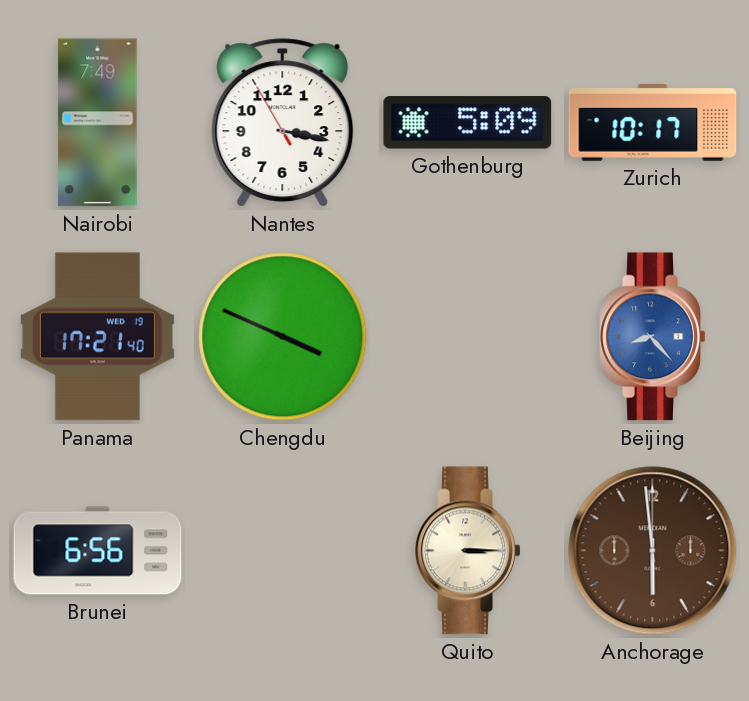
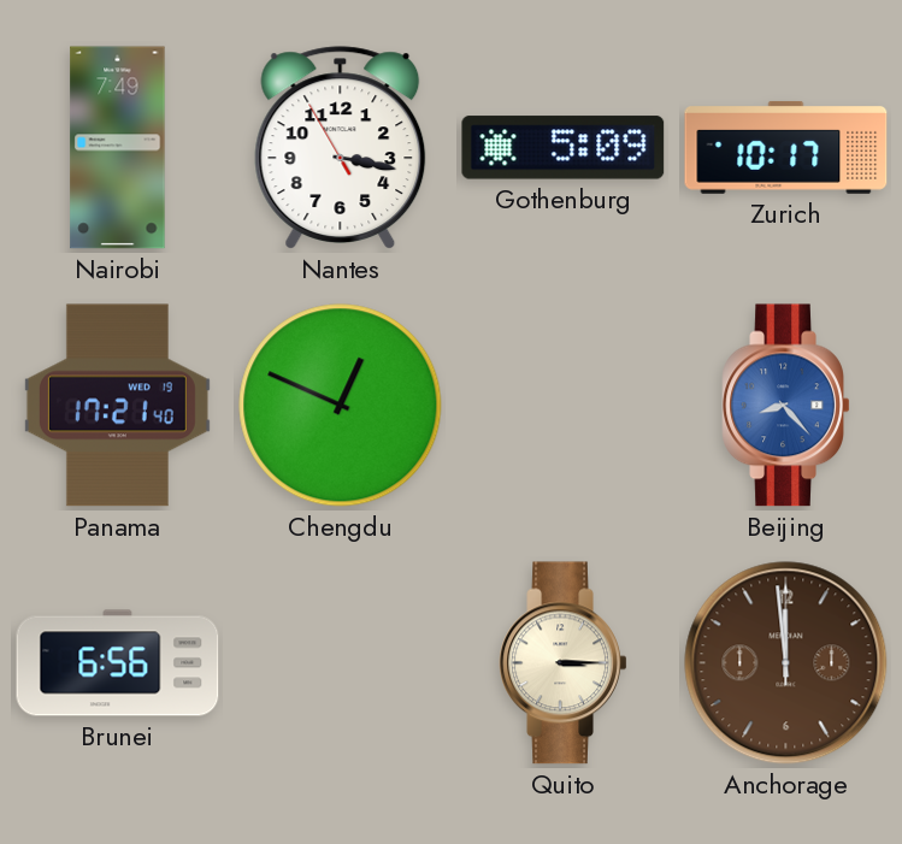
Chengdu: 3:49 -> 12:49 (341, 406)
Anchorage: 5:59 -> 11:59 (786, 663)
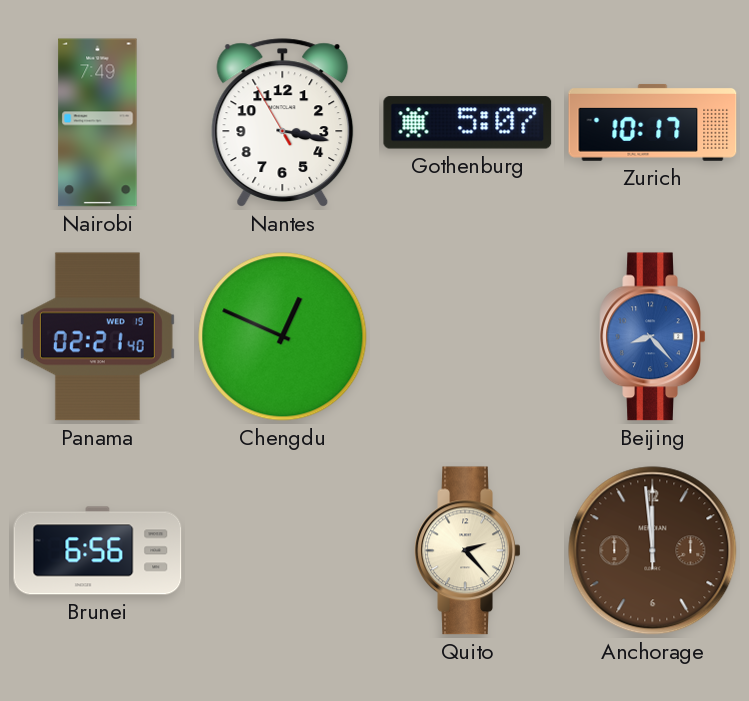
Gothenburg: 5:09 -> 5:07 (468, 123)
Panama: 17:21 -> 02:21 (97, 337)
Quito: 3:15 -> 2:23 (468, 551)
